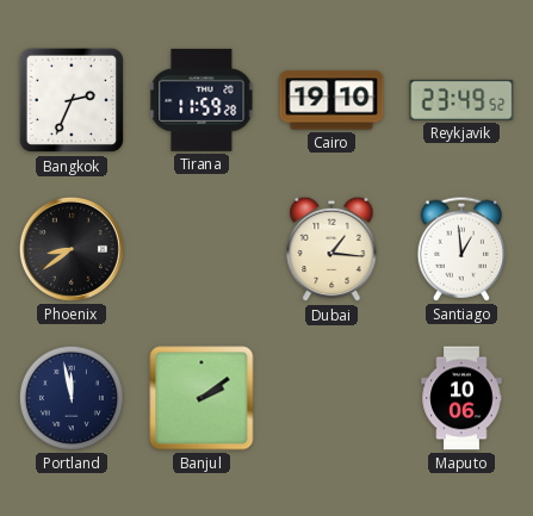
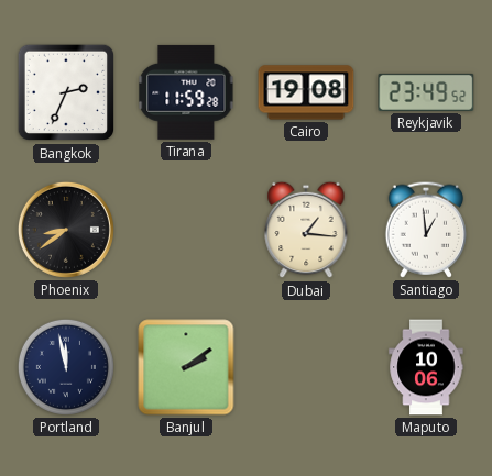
Cairo: 19:10 -> 19:08 (306, 92)
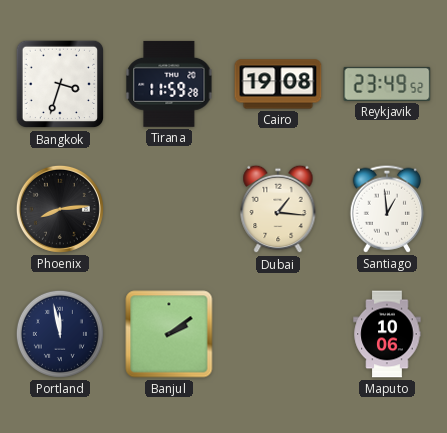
Bangkok: 2:34 -> 3:33 (60, 84)
Phoenix: 8:39 -> 8:14 (60, 209)
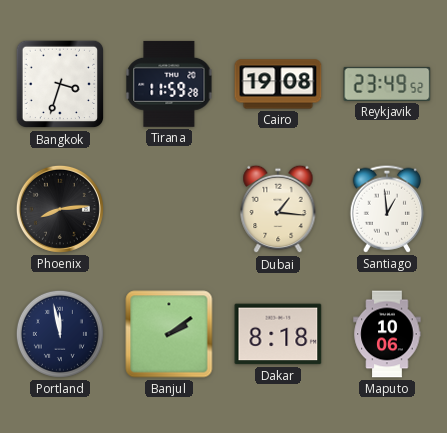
Dakar: none -> 8:18 (278, 334)
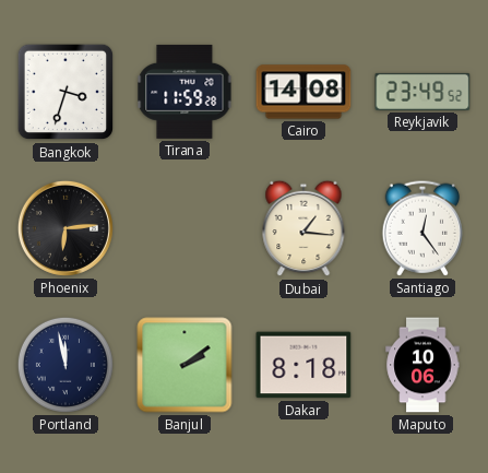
Cairo: 19:08 -> 14:08 (303, 92)
Phoenix: 8:14 -> 6:14 (66, 228)
Santiago: 12:59 -> 12:24 (422, 228)
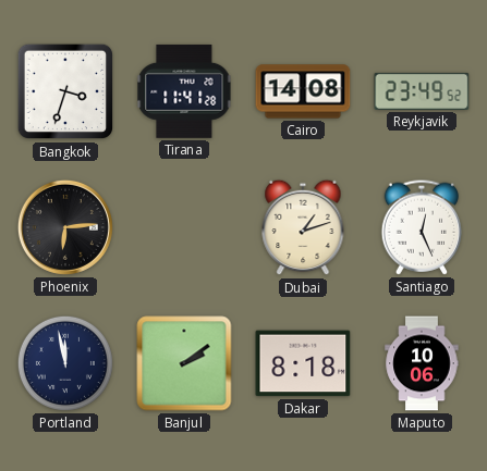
Tirana: 11:59 -> 11:41 (184, 91)
Dubai: 1:16 -> 1:12 (303, 227)
Santiago: 12:24 -> 12:26 (422, 227)
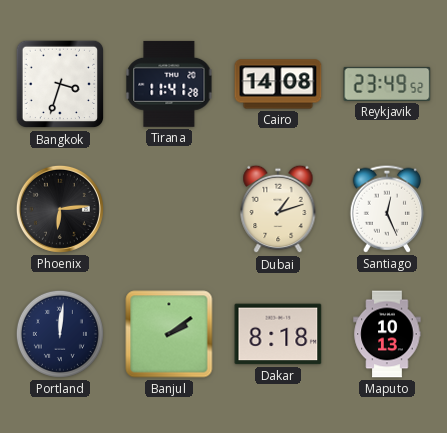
Portland: 11:58 -> 12:01 (60, 334)
Maputo: 10:06 -> 10:13 (387, 334)
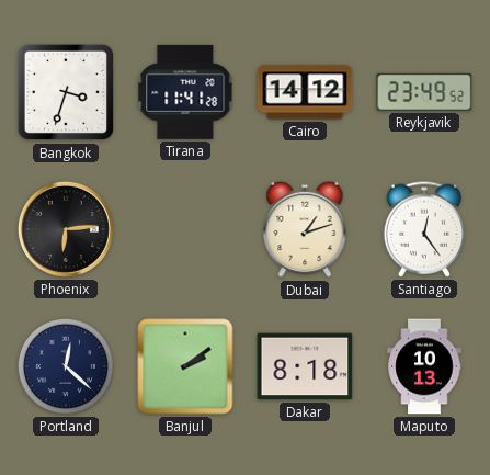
Cairo: 14:08 -> 14:12 (305, 92)
Santiago: 12:26 -> 12:24 (424, 229)
Portland: 12:01 -> 12:22 (66, 366)
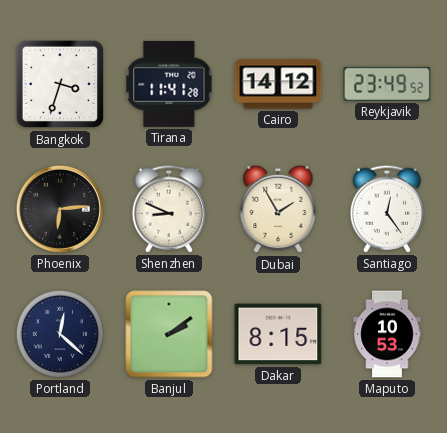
Shenzhen: none -> 8:49 (169, 209)
Dubai: 1:12 -> 1:55 (278, 209)
Dakar: 8:18 -> 8:15 (278, 334)
Maputo: 10:13 -> 10:53 (387, 334)
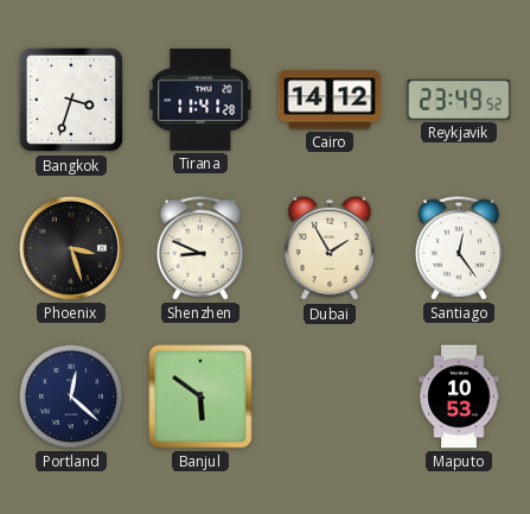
Phoenix: 6:14 -> 3:27 (71, 248)
Banjul: 2:09 -> 5:51 (200, 396)
Dakar: 8:15 -> none (278, 334)
